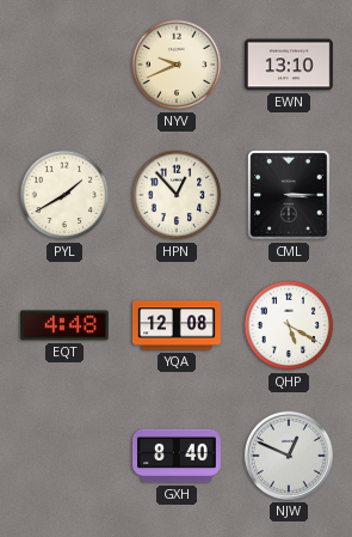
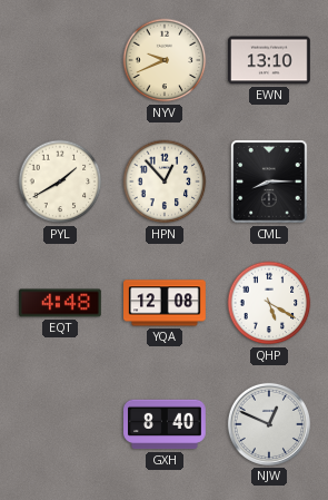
CML: 3:15 -> 8:15 (269, 182)
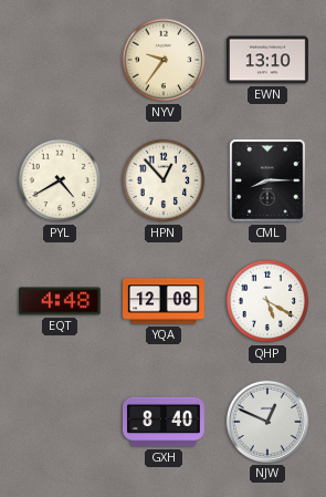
NYV: 9:41 -> 9:36 (164, 60)
PYL: 1:40 -> 4:40 (60, 180)
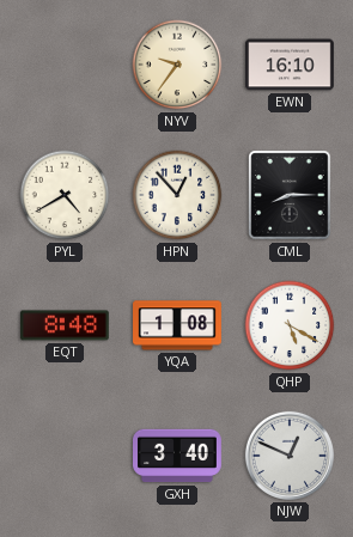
EWN: 13:10 -> 16:10 (291, 65)
EQT: 4:48 -> 8:48 (66, 325)
YQA: 12:08 -> 1:08 (178, 325)
GXH: 8:40 -> 3:40 (178, 456)
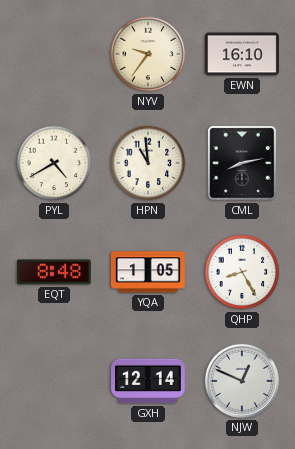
HPN: 12:53 -> 10:59 (148, 163)
CML: 8:15 -> 8:13 (242, 163)
YQA: 1:08 -> 1:05 (149, 272)
QHP: 5:20 -> 8:25 (242, 272)
GXH: 3:40 -> 12:14 (149, 381)
